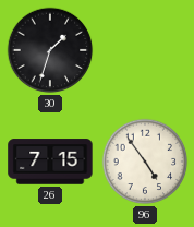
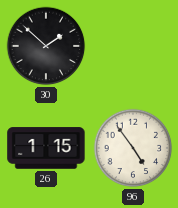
30: 1:33 -> 1:52 (46, 46)
26: 7:15 -> 1:15 (46, 148)
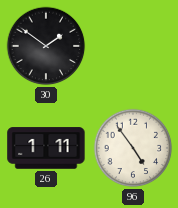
30: 1:52 -> 1:51 (46, 46)
26: 1:15 -> 1:11 (46, 148)
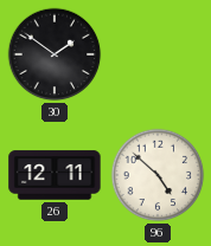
26: 1:11 -> 12:11 (55, 175)
96: 4:54 -> 4:52 (158, 175)
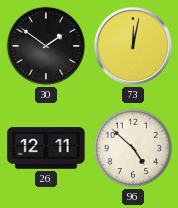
73: none -> 12:02 (133, 46)
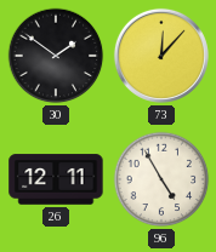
73: 12:02 -> 12:07 (161, 56)
96: 4:52 -> 4:55 (161, 179)
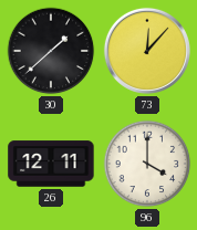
30: 1:51 -> 1:38 (51, 51)
96: 4:55 -> 4:00 (147, 164)
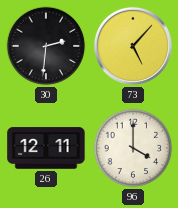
30: 1:38 -> 2:31 (46, 46)
73: 12:07 -> 5:07 (133, 46)
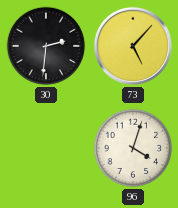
26: 12:11 -> none (46, 148)
96: 4:00 -> 4:03 (133, 148)
